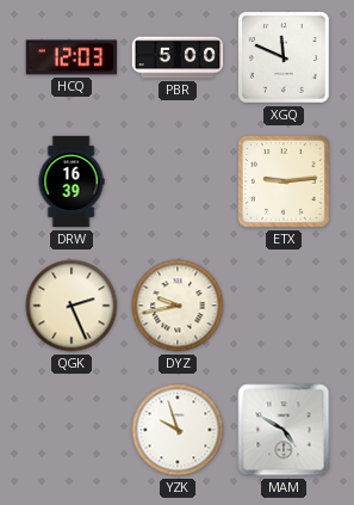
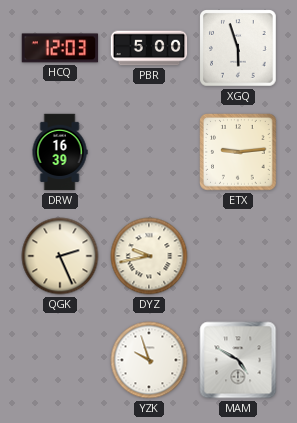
XGQ: 11:49 -> 5:57 (238, 48)
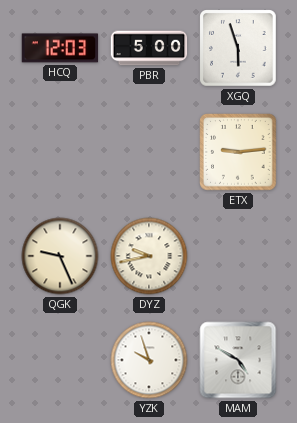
DRW: 16:39 -> none (60, 152)
QGK: 2:26 -> 9:26 (60, 256)
